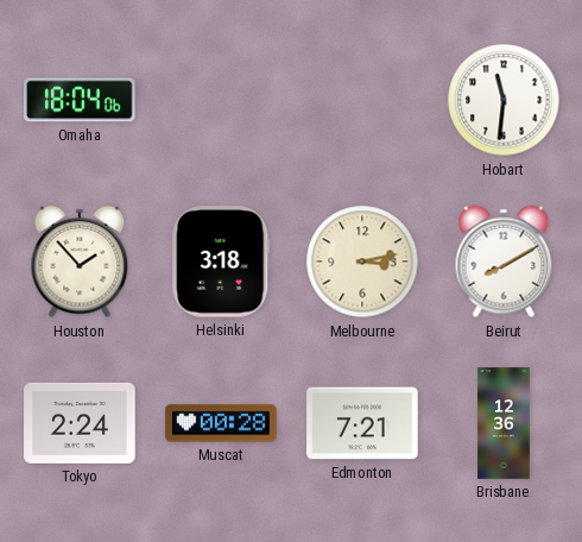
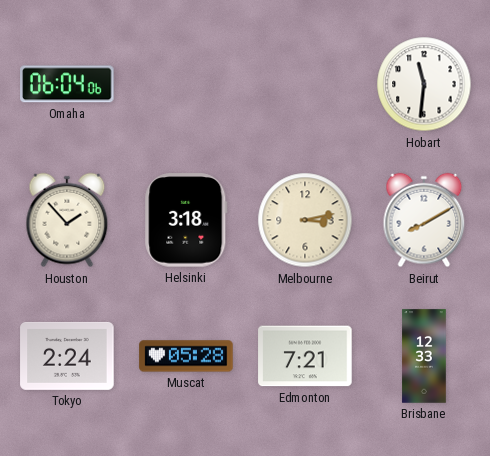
Omaha: 18:04 -> 06:04 (67, 84)
Muscat: 00:28 -> 05:28 (186, 356)
Brisbane: 12:36 -> 12:33 (424, 356)
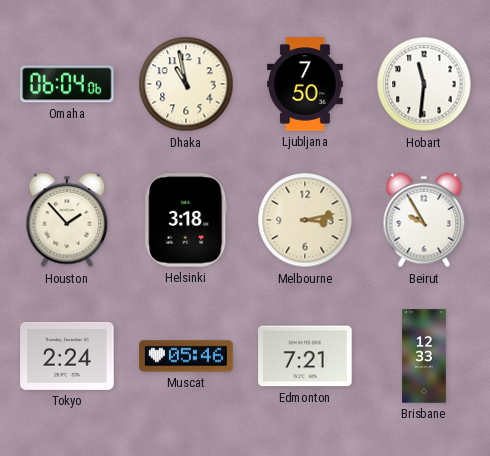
Dhaka: none -> 10:58 (186, 84)
Ljubljana: none -> 7:50 (306, 84)
Beirut: 8:10 -> 9:55 (424, 220)
Muscat: 05:28 -> 05:46 (186, 356)
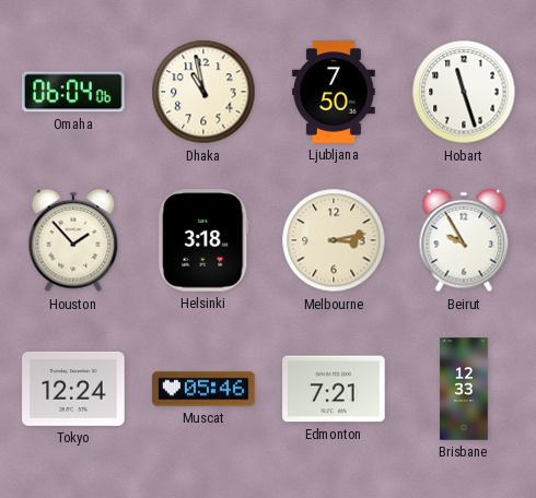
Hobart: 11:31 -> 11:27 (464, 92)
Tokyo: 2:24 -> 12:24 (73, 389)
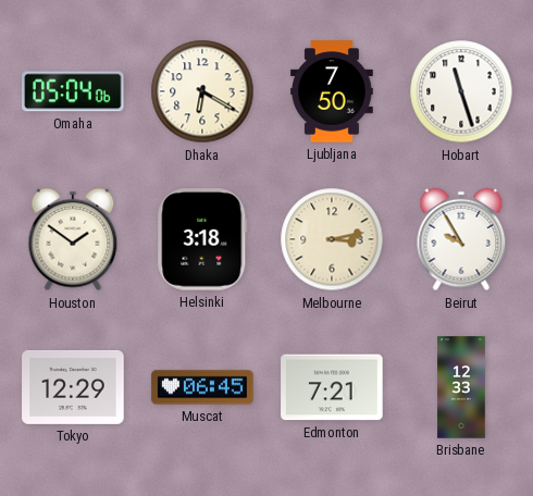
Omaha: 06:04 -> 05:04 (73, 91)
Dhaka: 10:58 -> 6:20 (202, 91)
Houston: 1:53 -> 1:51 (73, 239)
Tokyo: 12:24 -> 12:29 (73, 387)
Muscat: 05:46 -> 06:45 (202, 387)
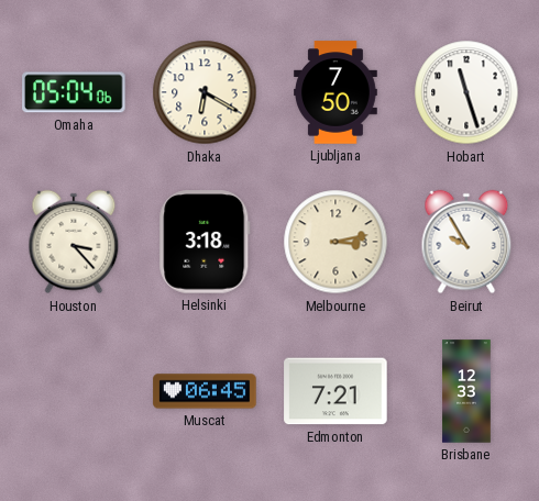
Houston: 1:51 -> 3:23 (74, 242)
Tokyo: 12:29 -> none (73, 387)
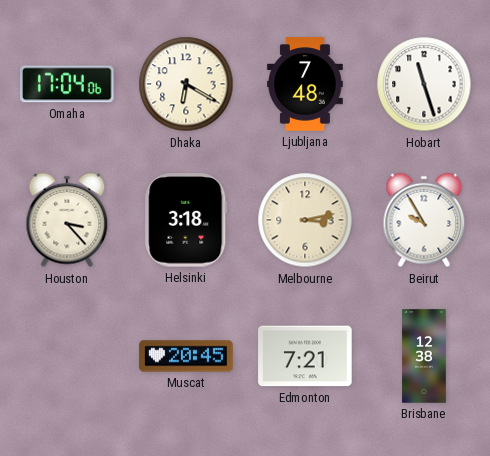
Omaha: 05:04 -> 17:04 (67, 84)
Ljubljana: 7:50 -> 7:48 (306, 84)
Muscat: 06:45 -> 20:45 (186, 356)
Brisbane: 12:33 -> 12:38 (424, 356)
